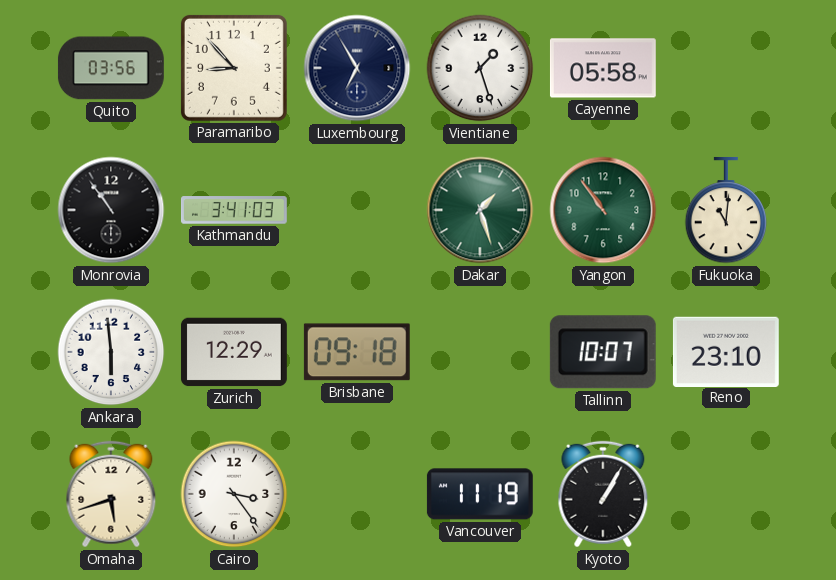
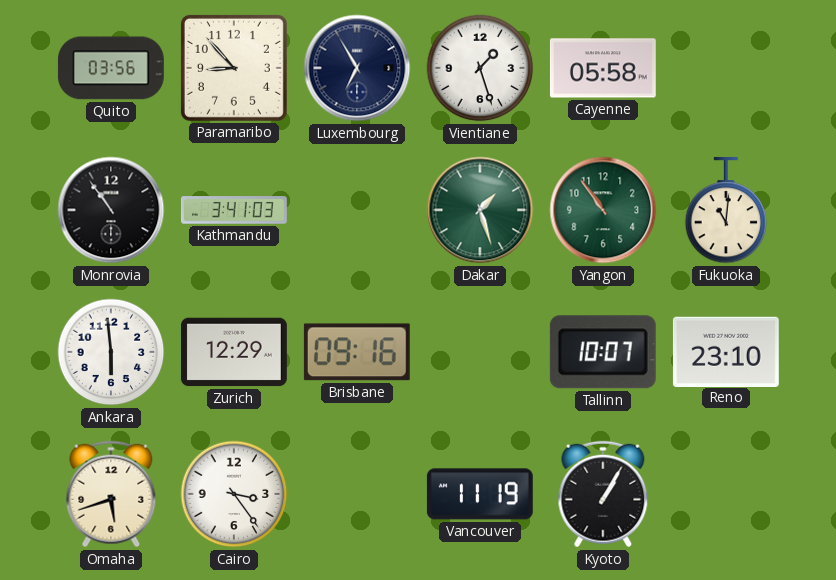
Brisbane: 09:18 -> 09:16 (357, 352)
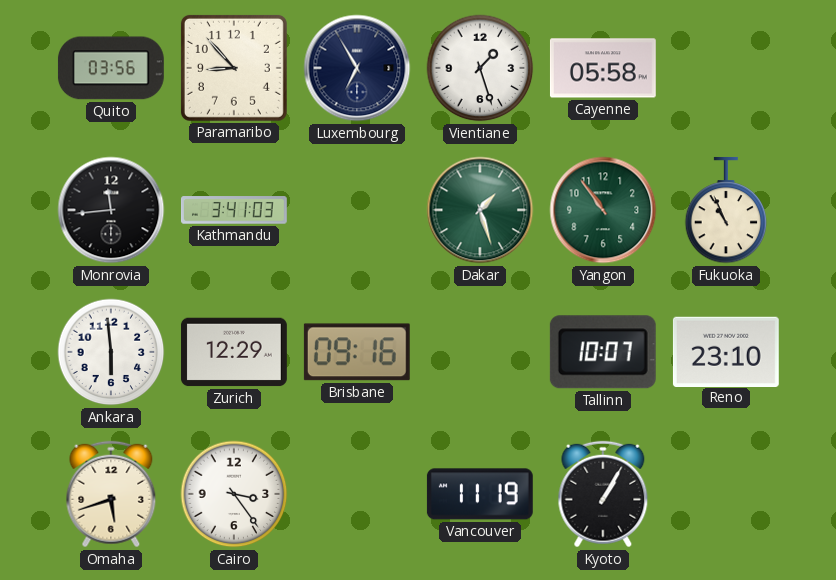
Monrovia: 10:54 -> 11:44 (111, 210)
Fukuoka: 11:01 -> 10:56 (726, 210)
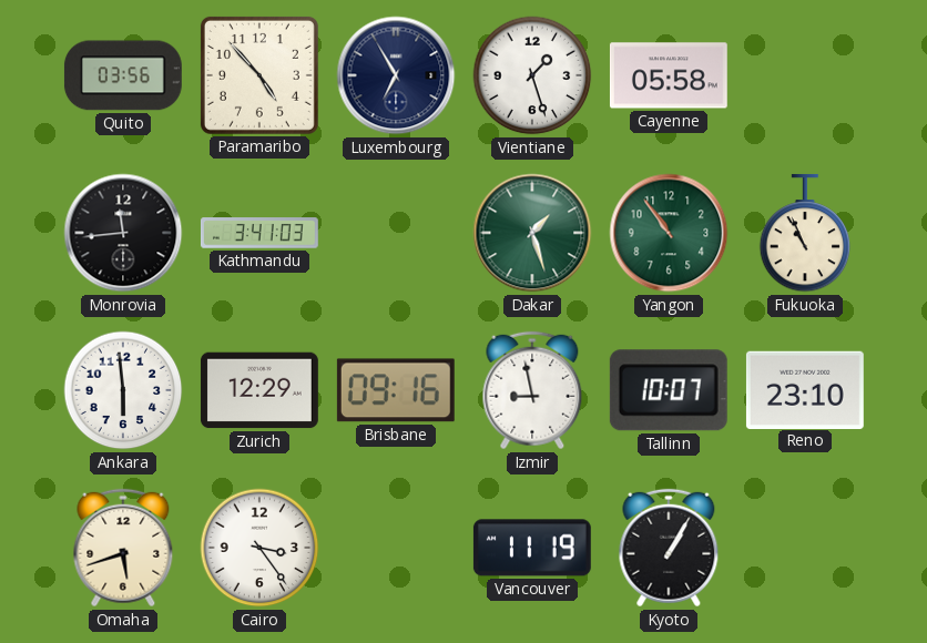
Paramaribo: 8:53 -> 4:53 (259, 75)
Izmir: none -> 8:58 (532, 390)
